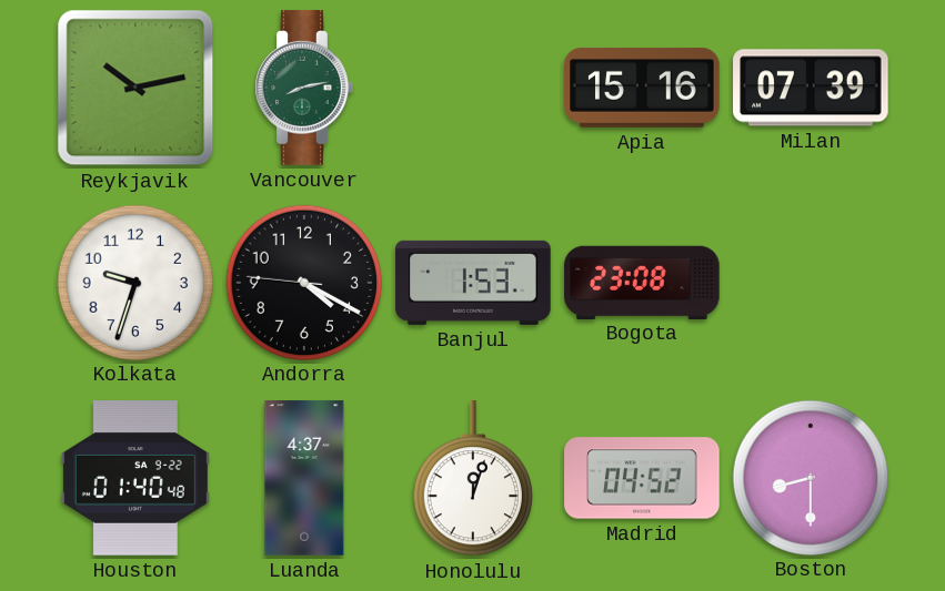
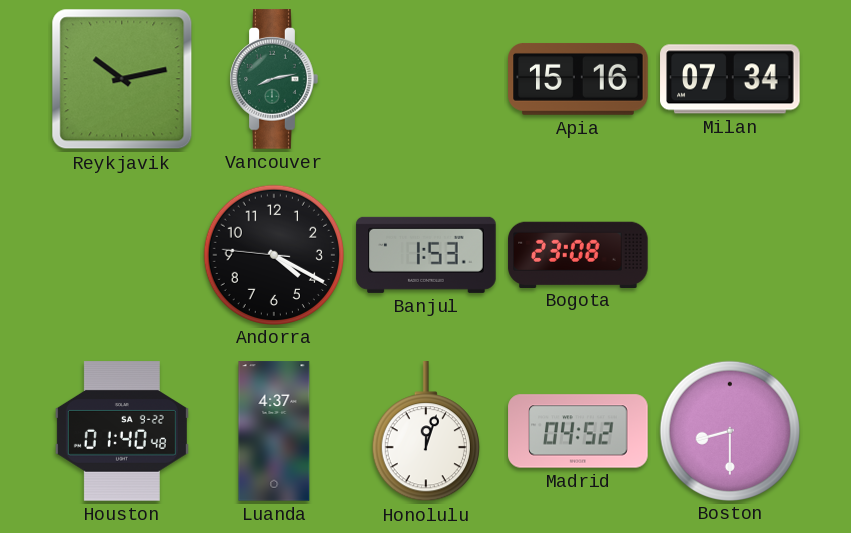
Milan: 07:39 -> 07:34 (730, 79)
Kolkata: 9:33 -> none (134, 282)
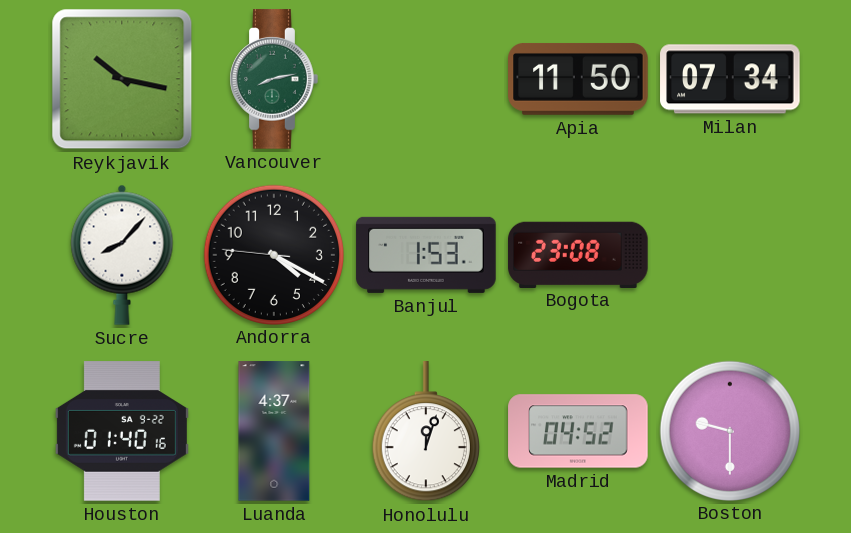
Reykjavik: 10:13 -> 10:17 (122, 79)
Apia: 15:16 -> 11:50 (578, 80)
Sucre: none -> 8:07 (122, 255)
Houston: 01:40:48 -> 01:40:16 (122, 431)
Boston: 8:30 -> 9:30 (729, 430)
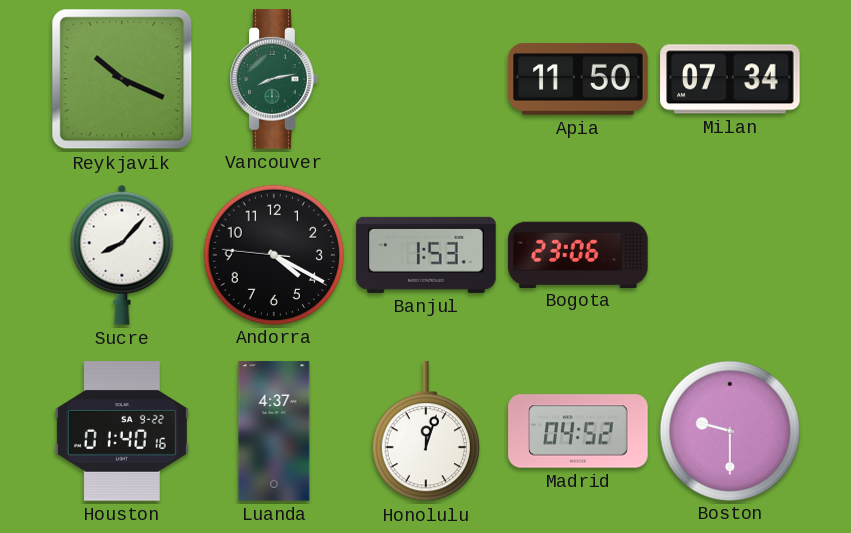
Reykjavik: 10:17 -> 10:19 (122, 79)
Bogota: 23:08 -> 23:06 (578, 254)
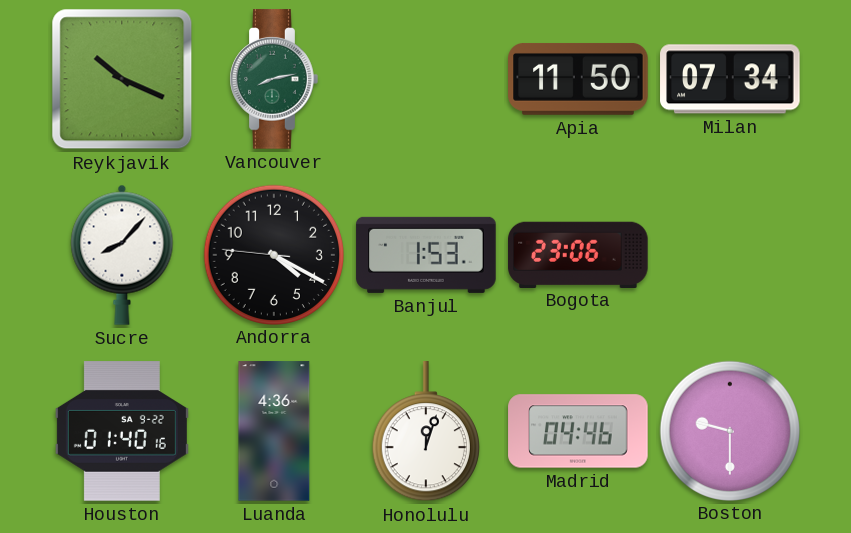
Luanda: 4:37 -> 4:36 (274, 431)
Madrid: 04:52 -> 04:46 (578, 431)
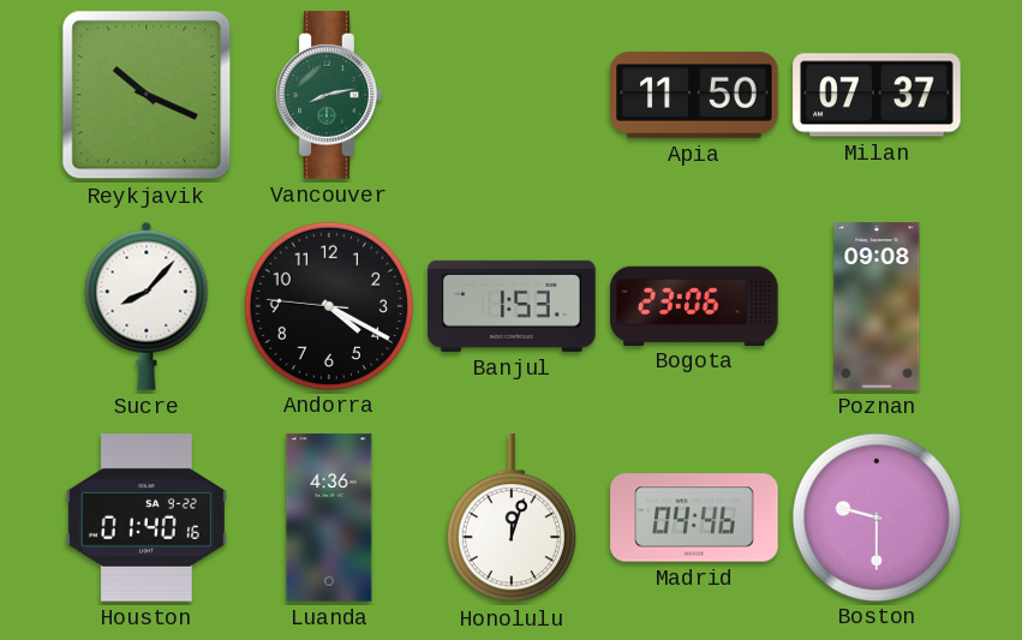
Milan: 07:34 -> 07:37 (877, 95)
Poznan: none -> 09:08 (877, 306)
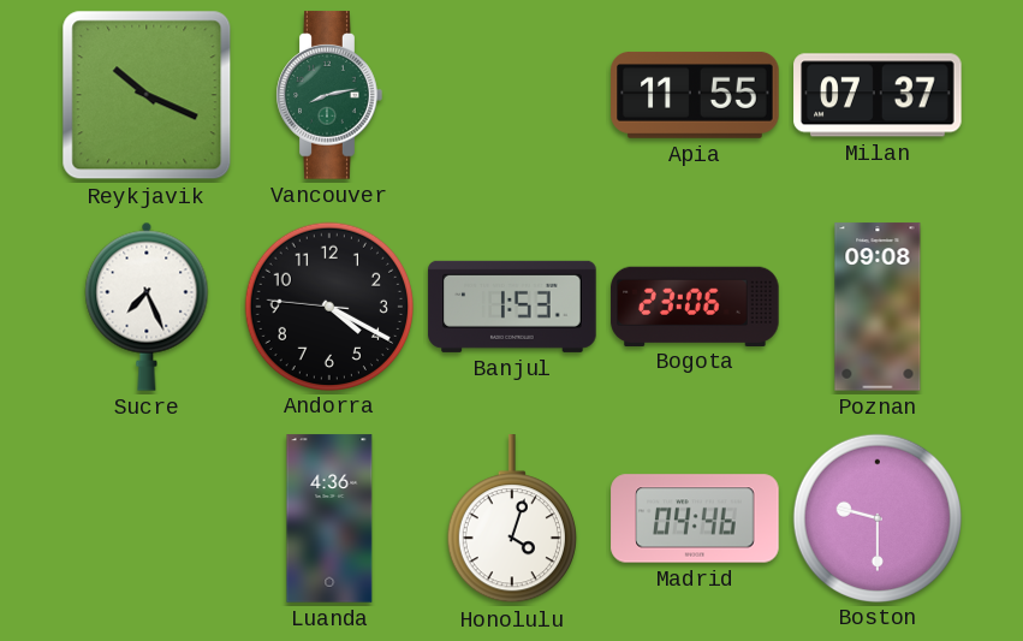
Apia: 11:50 -> 11:55 (695, 96)
Sucre: 8:07 -> 7:26 (147, 307)
Houston: 01:40 -> none (147, 518)
Honolulu: 12:03 -> 4:03 (512, 520)
